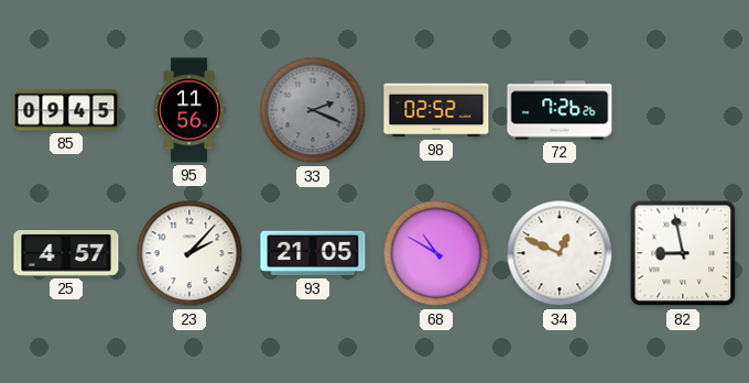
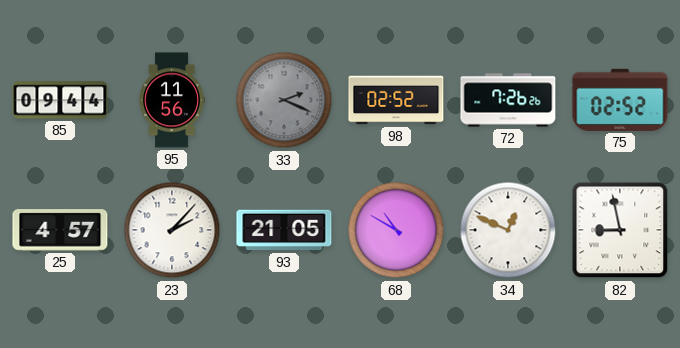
85: 09:45 -> 09:44 (60, 100)
75: none -> 02:52 (620, 100)
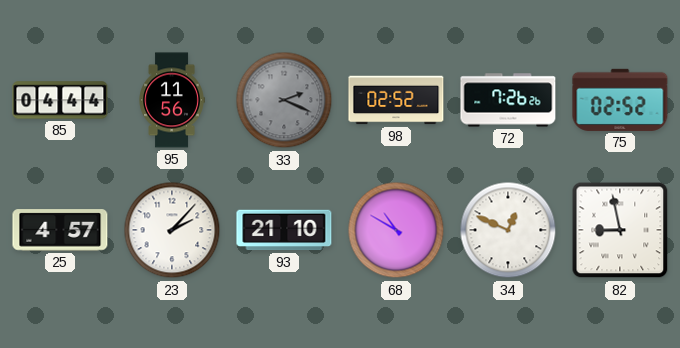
85: 09:44 -> 04:44 (60, 100)
93: 21:05 -> 21:10 (284, 230)
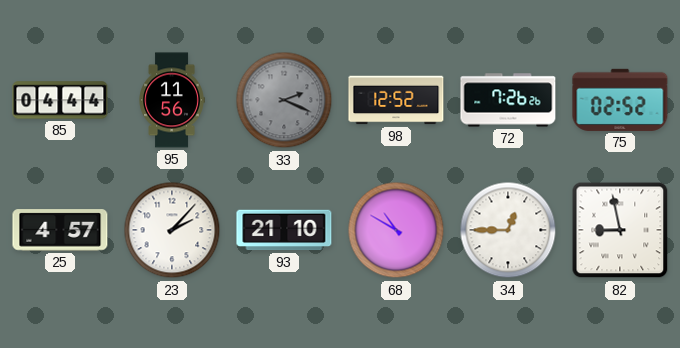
98: 02:52 -> 12:52 (396, 100)
34: 12:49 -> 12:45 (508, 230)
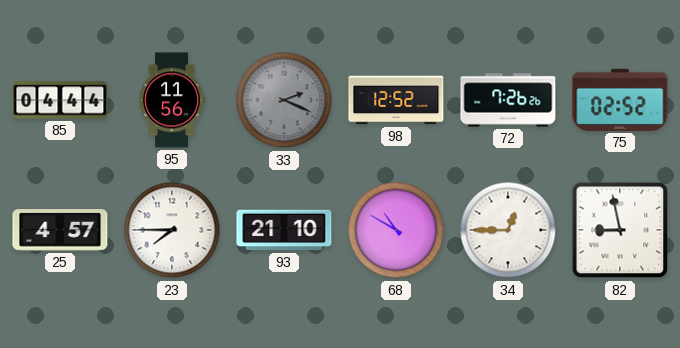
23: 2:07 -> 7:45 (172, 230)
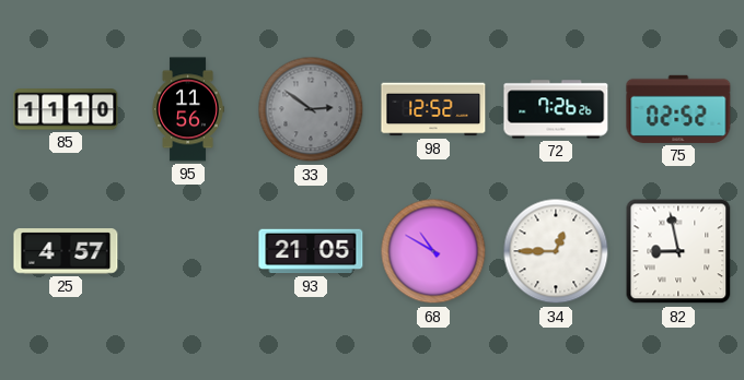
85: 04:44 -> 11:10 (66, 109)
33: 2:19 -> 2:51 (311, 109)
23: 7:45 -> none (172, 230)
93: 21:10 -> 21:05 (311, 251)
